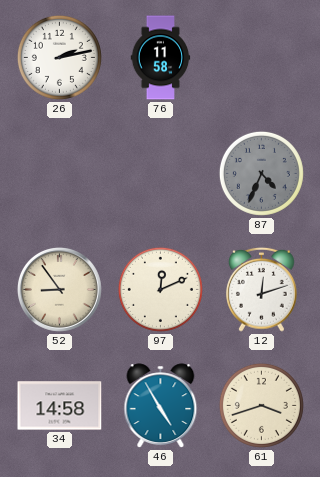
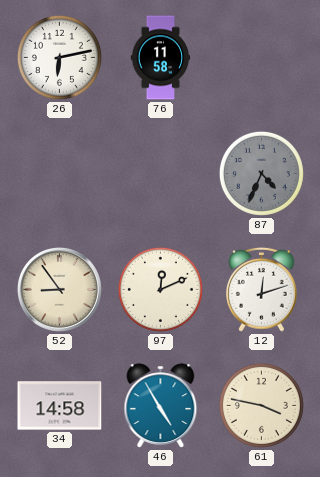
26: 2:13 -> 6:13 (59, 57)
61: 3:42 -> 3:47 (261, 405)
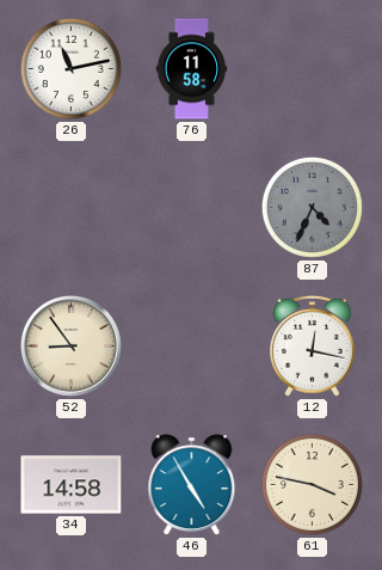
26: 6:13 -> 11:13 (70, 68)
97: 12:11 -> none (160, 289)
12: 12:12 -> 12:17 (313, 345)
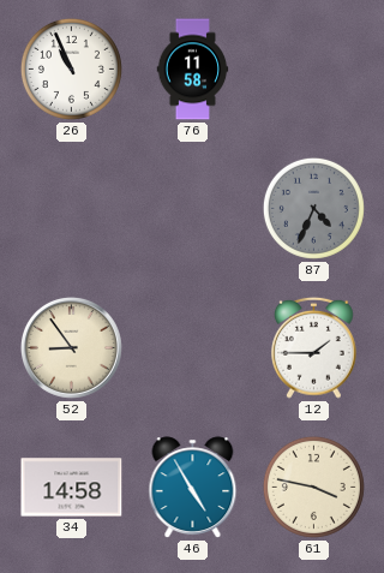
26: 11:13 -> 10:56 (71, 68)
12: 12:17 -> 1:45 (314, 347)
